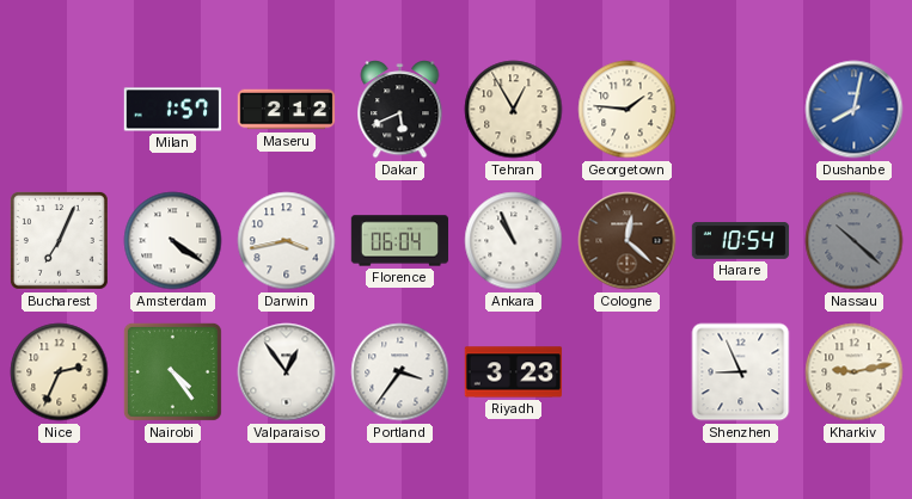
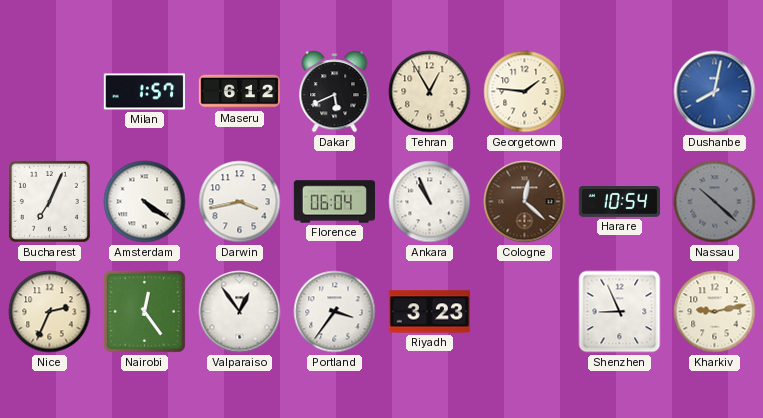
Maseru: 2:12 -> 6:12 (240, 92)
Nairobi: 4:24 -> 12:24 (144, 311)
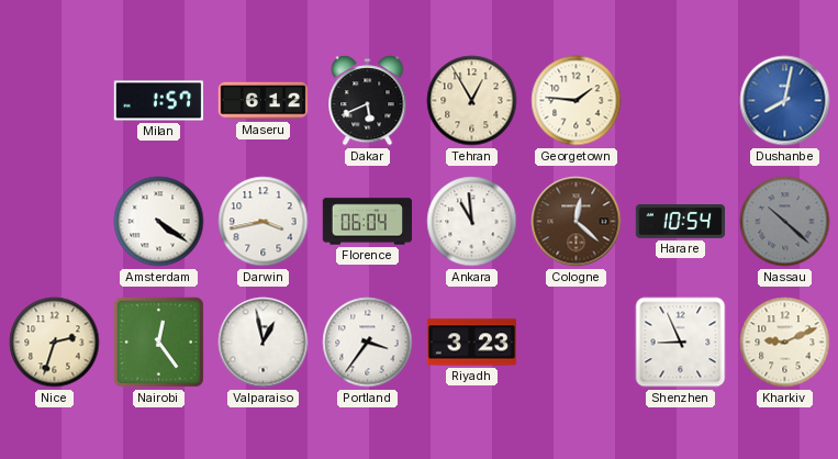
Bucharest: 7:04 -> none (49, 201)
Ankara: 10:56 -> 10:59 (472, 222)
Nice: 2:34 -> 2:33 (55, 343)
Valparaiso: 12:54 -> 12:58 (264, 343)
Kharkiv: 9:13 -> 9:11 (785, 343)
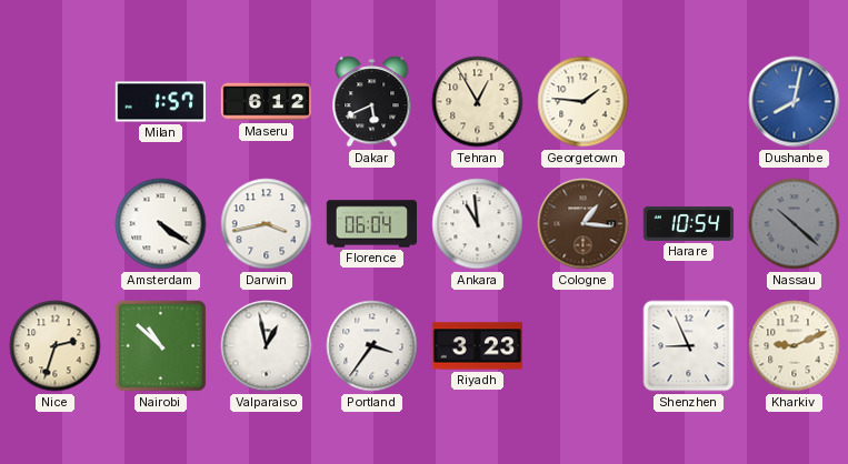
Cologne: 12:22 -> 1:16 (583, 224)
Nairobi: 12:24 -> 10:52 (160, 345)
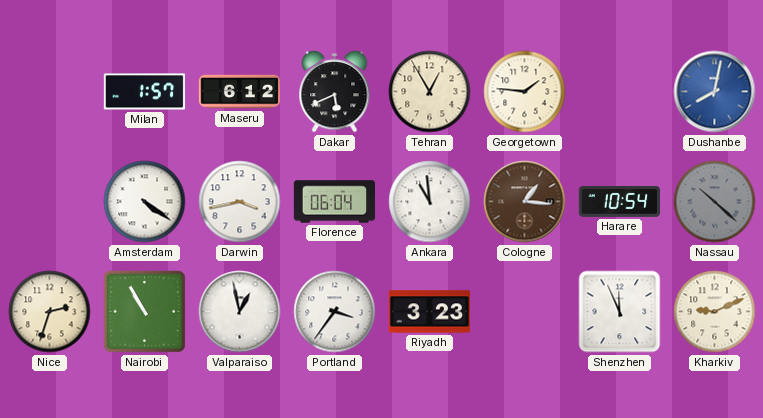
Nairobi: 10:52 -> 10:55 (144, 311)
Shenzhen: 8:56 -> 11:56 (620, 312)
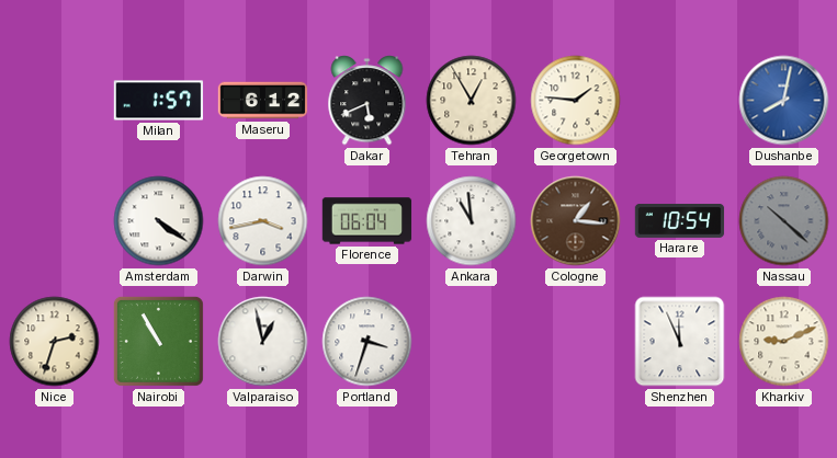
Portland: 3:36 -> 3:33 (367, 342)
Riyadh: 3:23 -> none (430, 312)
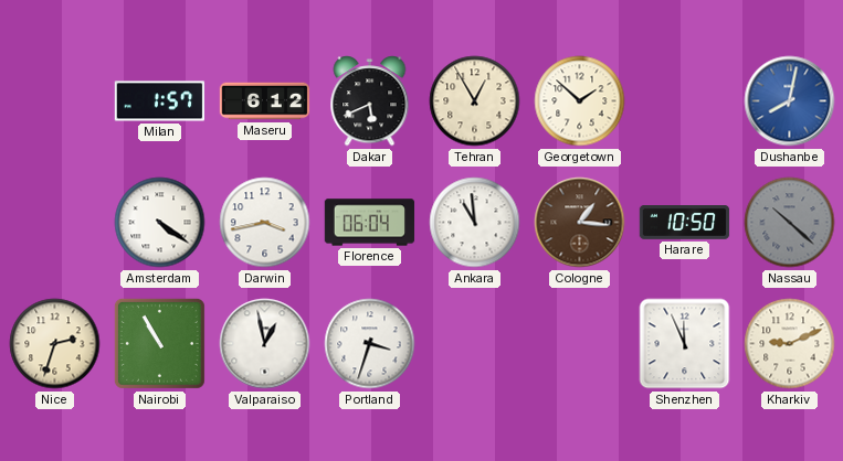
Georgetown: 1:46 -> 1:52 (580, 101)
Harare: 10:54 -> 10:50 (685, 223)
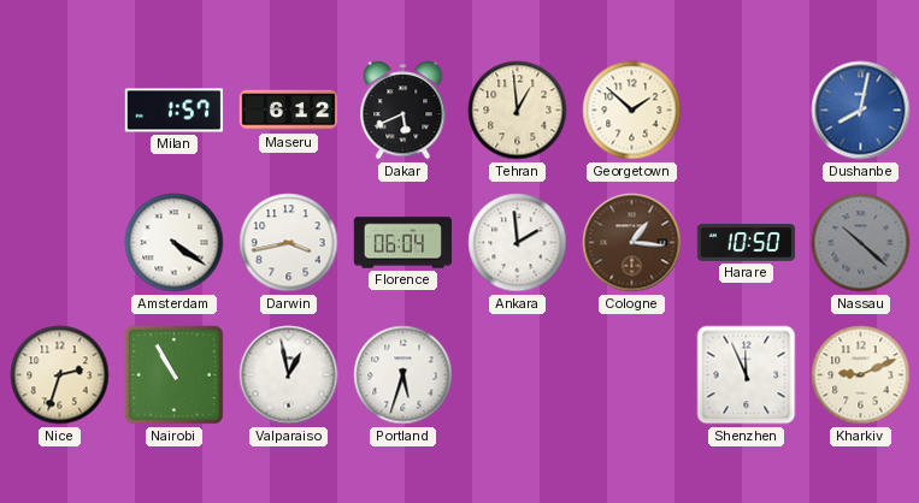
Tehran: 12:55 -> 12:59 (518, 111)
Ankara: 10:59 -> 1:59 (518, 243)
Portland: 3:33 -> 5:33 (403, 375)
